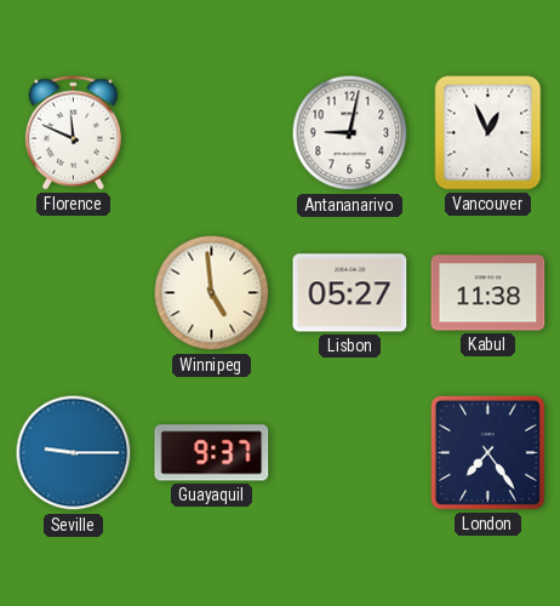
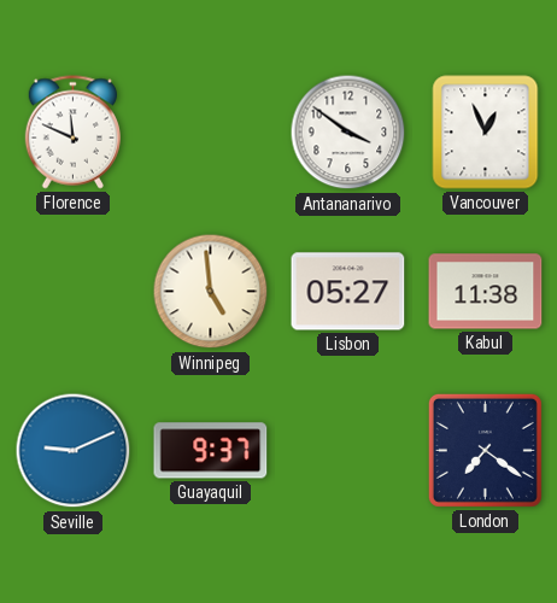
Antananarivo: 9:02 -> 3:51 (348, 133)
Seville: 9:15 -> 9:11 (74, 451)
London: 7:24 -> 7:21 (485, 450)
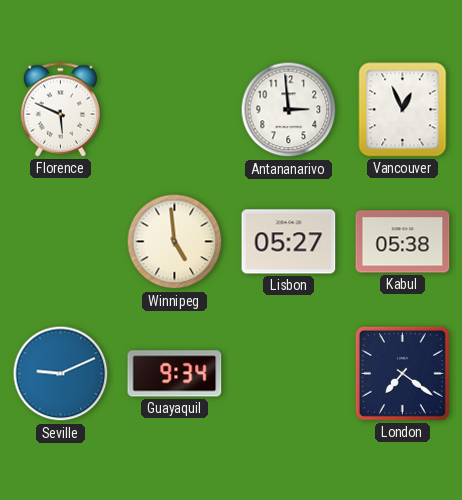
Florence: 11:49 -> 5:49 (60, 110)
Antananarivo: 3:51 -> 2:59 (289, 110)
Kabul: 11:38 -> 05:38 (403, 242)
Guayaquil: 9:37 -> 9:34 (175, 374)
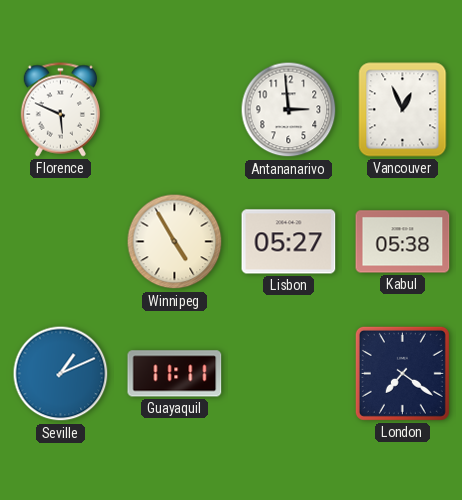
Winnipeg: 4:59 -> 4:55 (175, 242)
Seville: 9:11 -> 1:11 (61, 374)
Guayaquil: 9:34 -> 11:11 (175, 374)
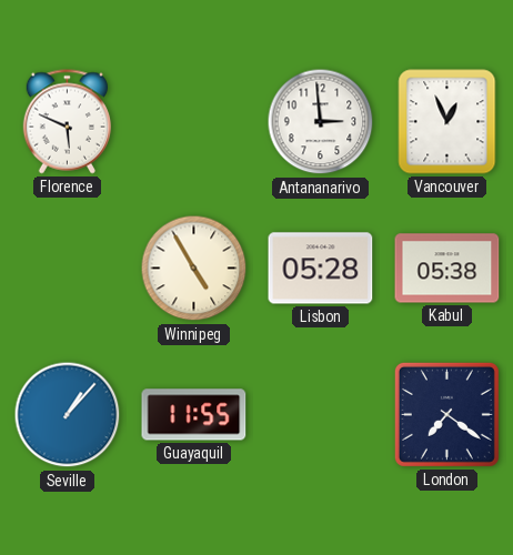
Lisbon: 05:27 -> 05:28 (321, 269)
Seville: 1:11 -> 1:07 (68, 415)
Guayaquil: 11:11 -> 11:55 (194, 415)
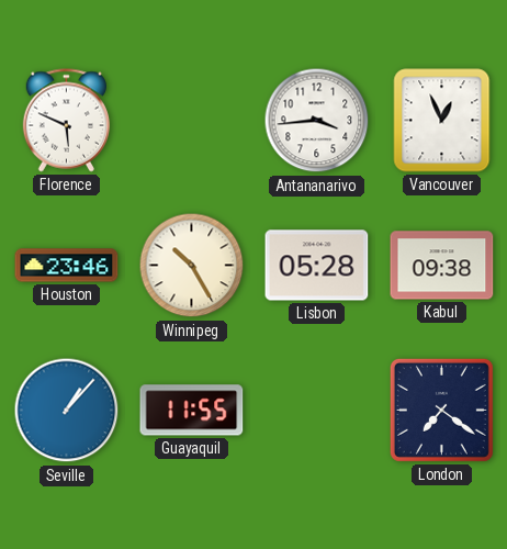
Antananarivo: 2:59 -> 3:44 (317, 121)
Houston: none -> 23:46 (67, 266)
Winnipeg: 4:55 -> 10:25 (192, 266)
Kabul: 05:38 -> 09:38 (442, 266)
